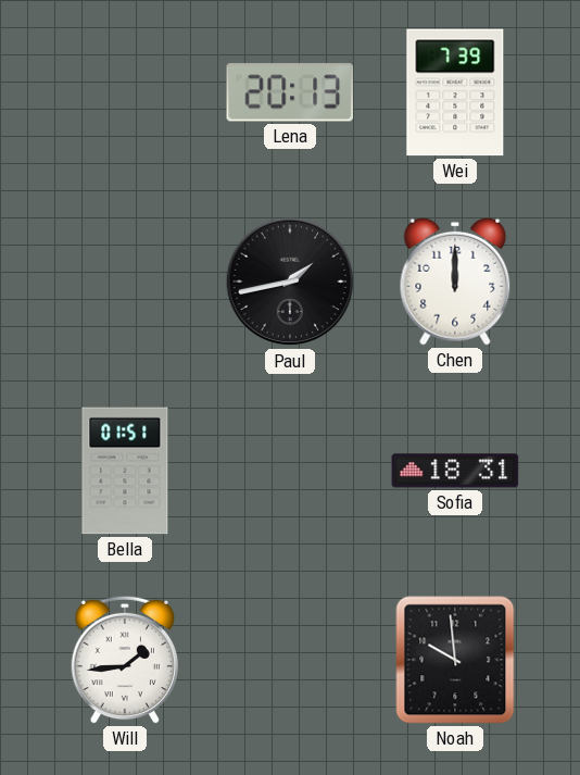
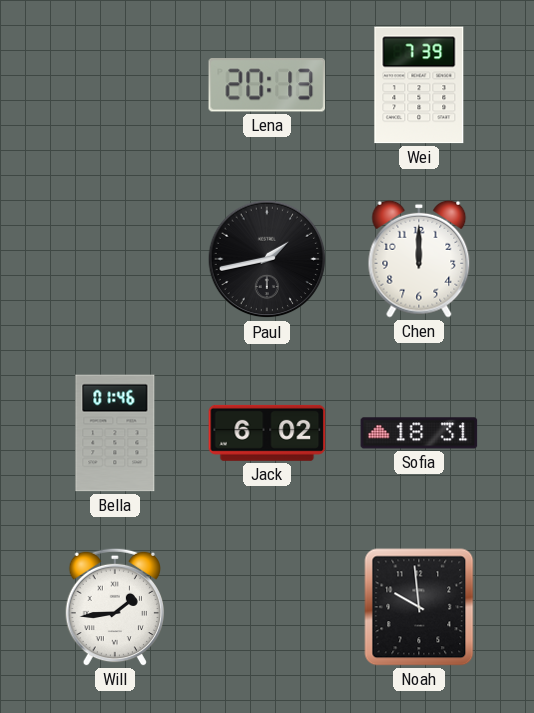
Bella: 01:51 -> 01:46 (115, 433)
Jack: none -> 6:02 (267, 433)
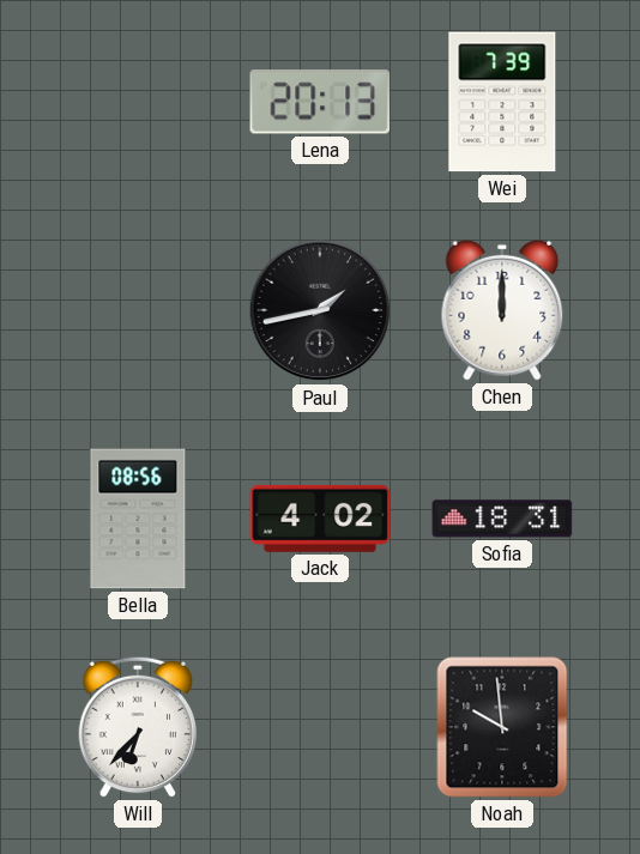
Bella: 01:46 -> 08:56 (138, 519)
Jack: 6:02 -> 4:02 (320, 519)
Will: 1:44 -> 6:37 (137, 727)
